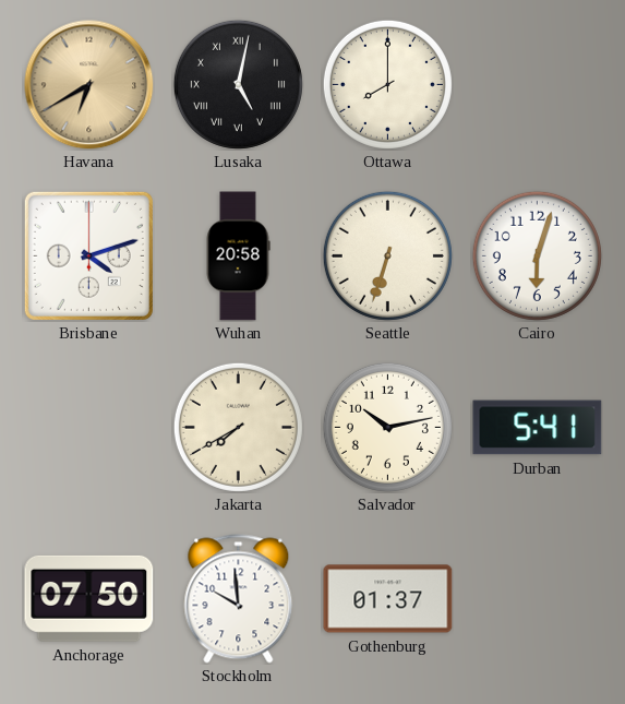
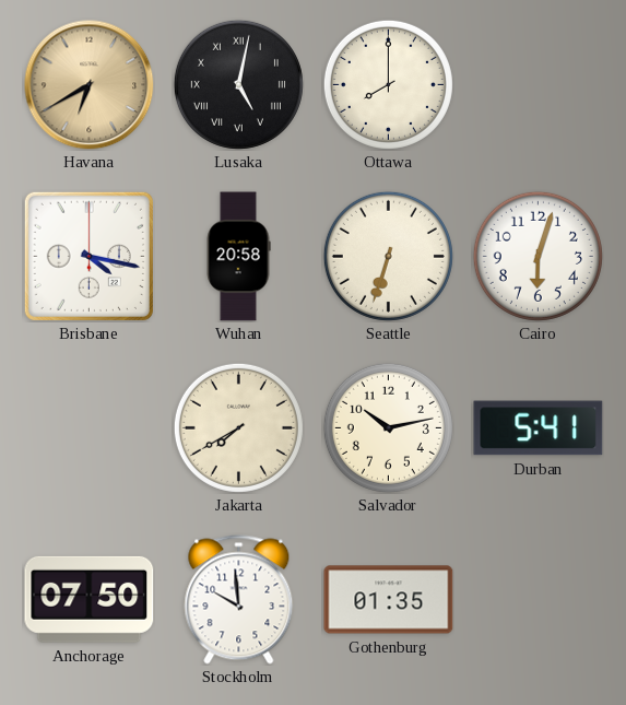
Brisbane: 4:12 -> 4:17 (88, 256)
Gothenburg: 01:37 -> 01:35 (389, 600)
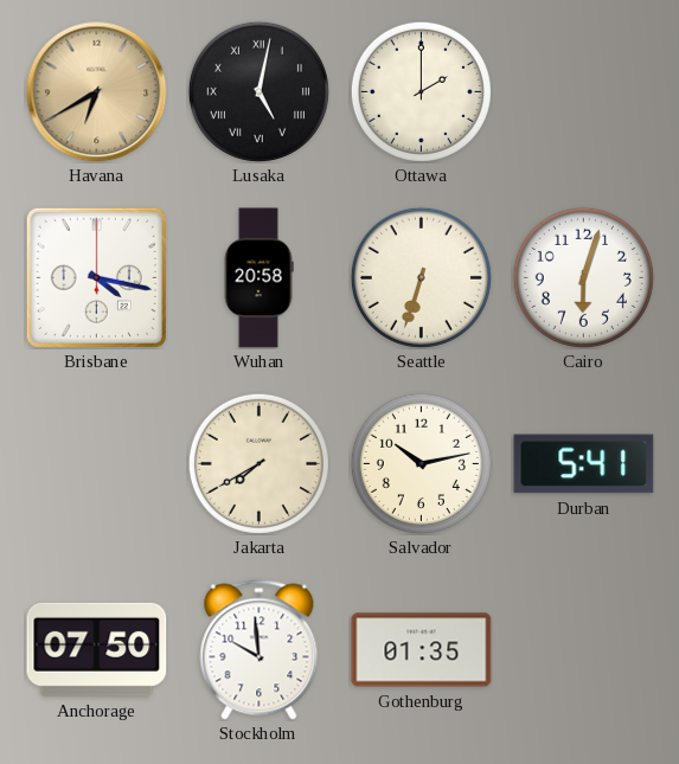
Ottawa: 8:00 -> 2:00 (421, 91)
